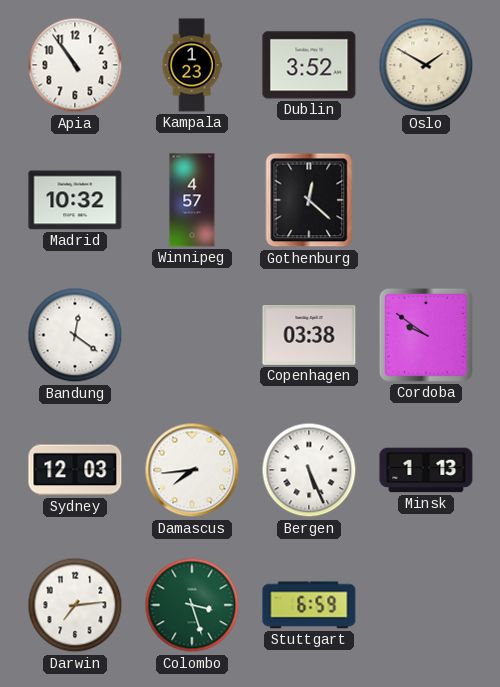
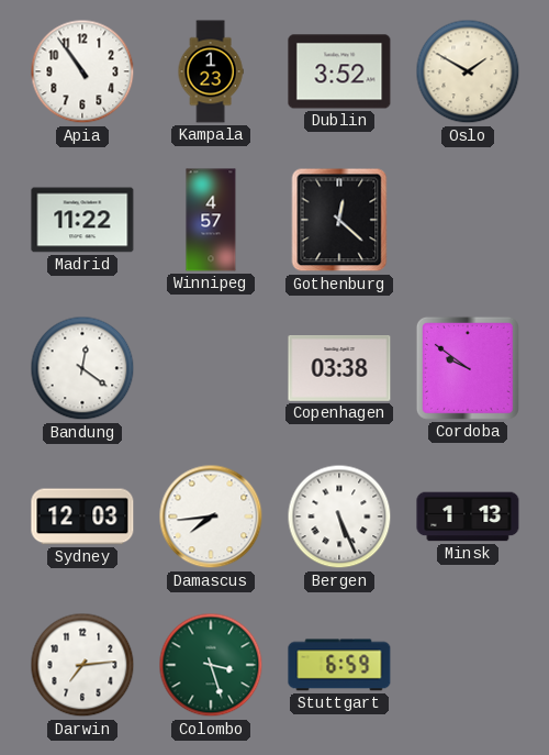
Madrid: 10:32 -> 11:22 (82, 220)
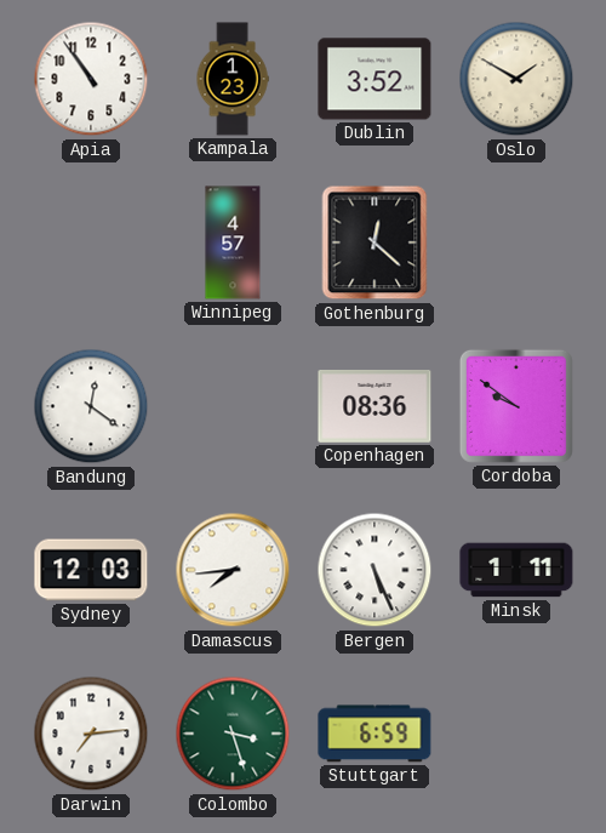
Madrid: 11:22 -> none (82, 220)
Copenhagen: 03:38 -> 08:36 (375, 407)
Minsk: 1:13 -> 1:11 (516, 570)
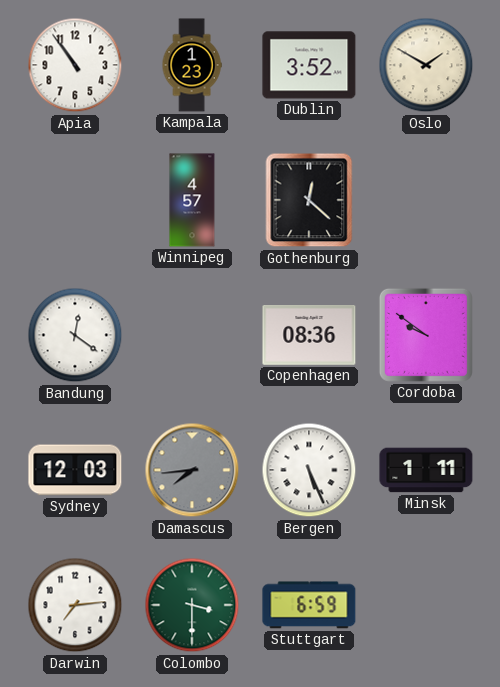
Damascus dial: white -> grey (192, 470)
Colombo: 3:27 -> 3:30 (192, 605)
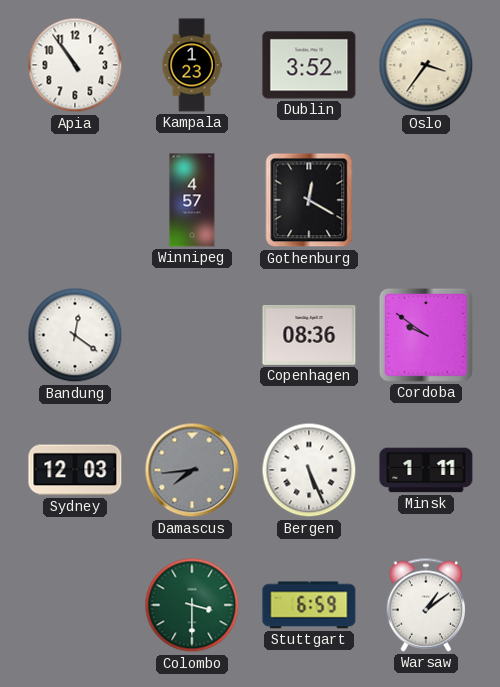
Oslo: 1:50 -> 3:36 (426, 65)
Gothenburg: 12:22 -> 12:20 (309, 200)
Darwin: 7:14 -> none (75, 605)
Warsaw: none -> 1:09 (425, 605)
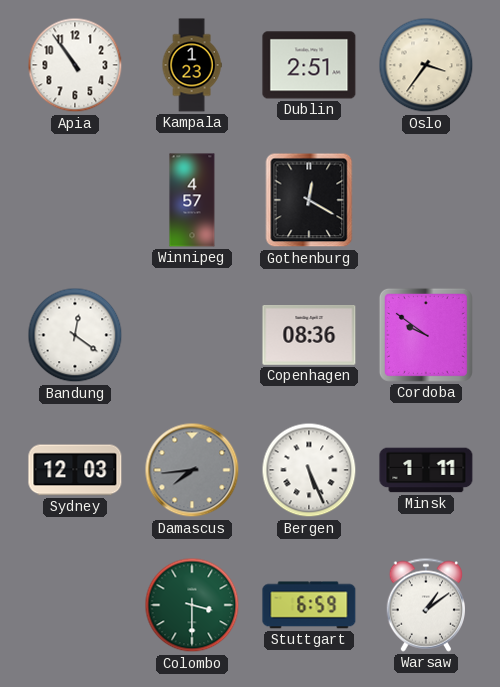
Dublin: 3:52 -> 2:51 (309, 65)
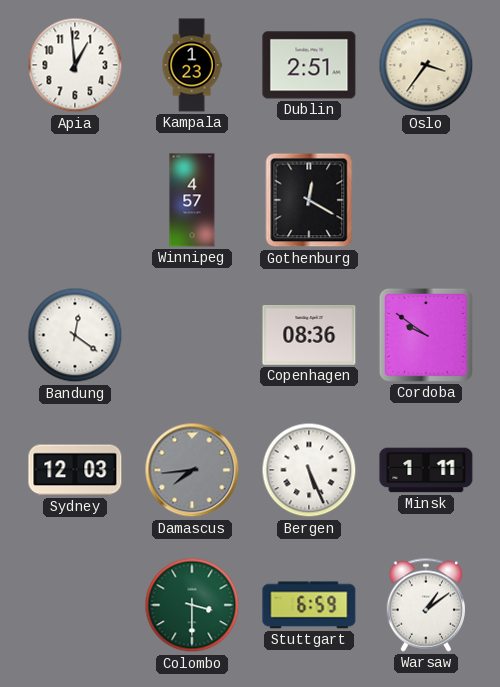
Apia: 10:54 -> 12:59 (75, 65)
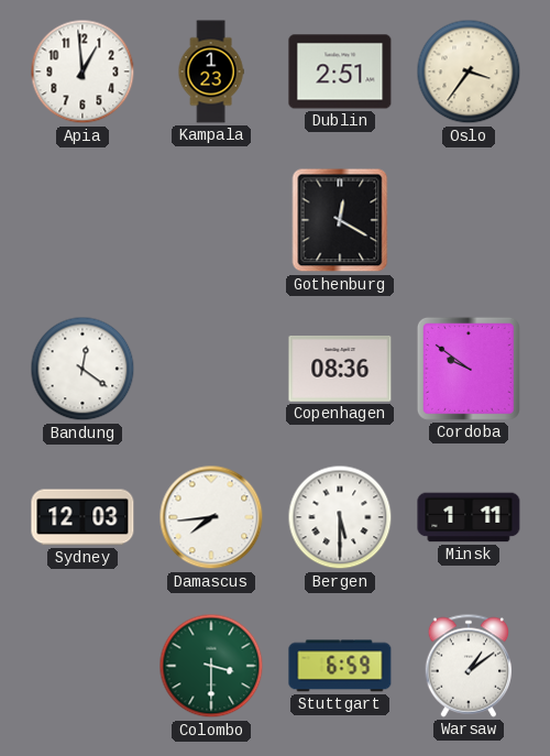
Winnipeg: 4:57 -> none (192, 200)
Damascus dial: grey -> white (211, 517)
Bergen: 5:26 -> 5:30 (340, 517)
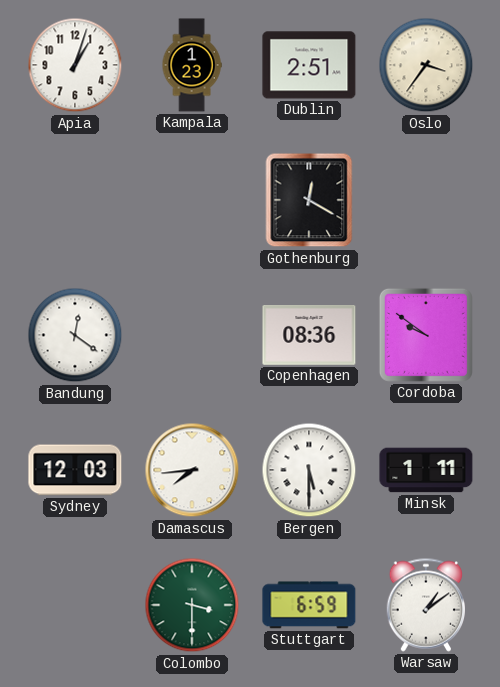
Apia: 12:59 -> 1:03 (75, 65)
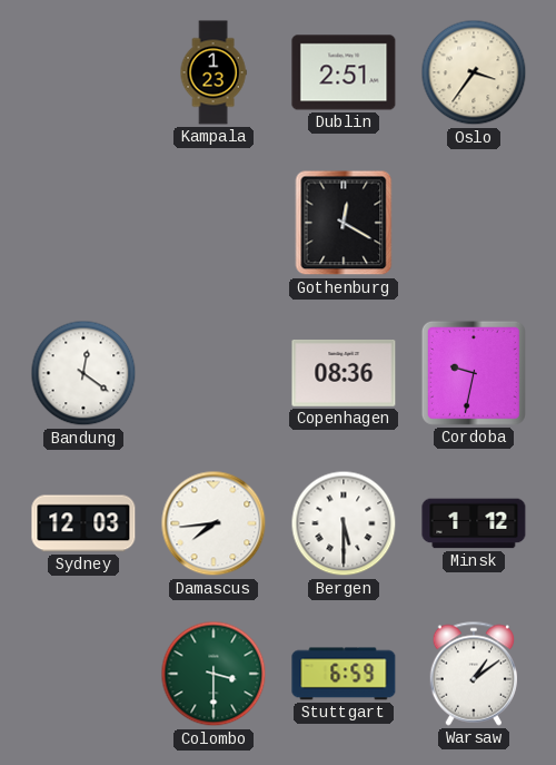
Apia: 1:03 -> none (75, 65)
Cordoba: 9:51 -> 9:32 (474, 373)
Minsk: 1:11 -> 1:12 (474, 523)
